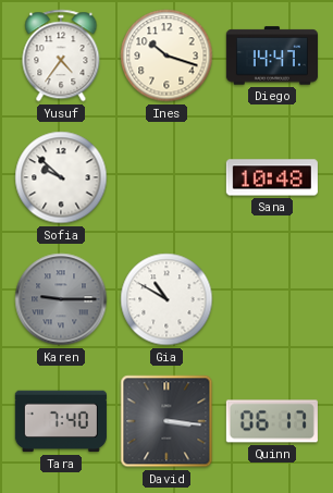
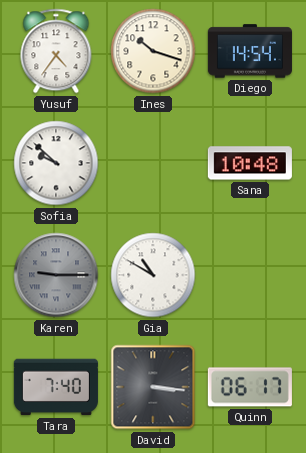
Diego: 14:47 -> 14:54 (250, 51)
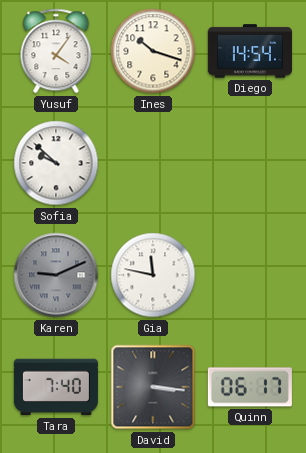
Yusuf: 4:36 -> 4:06 (56, 51)
Sana: 10:48 -> none (250, 163)
Karen: 9:15 -> 9:11 (56, 275)
Gia: 10:50 -> 11:47 (153, 275)
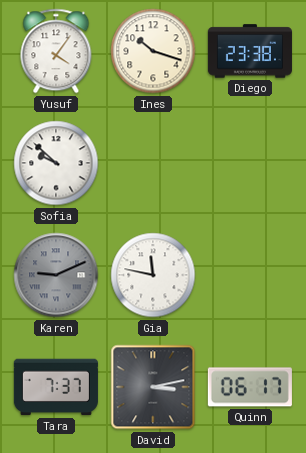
Diego: 14:54 -> 23:38 (250, 51)
Tara: 7:40 -> 7:37 (56, 387)
David: 3:16 -> 3:13 (153, 387)
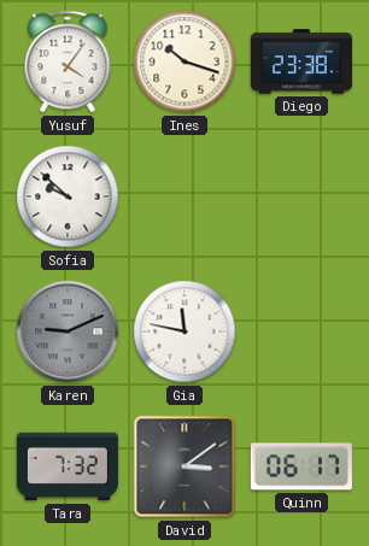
Tara: 7:37 -> 7:32 (68, 466)
David: 3:13 -> 3:09 (184, 466)
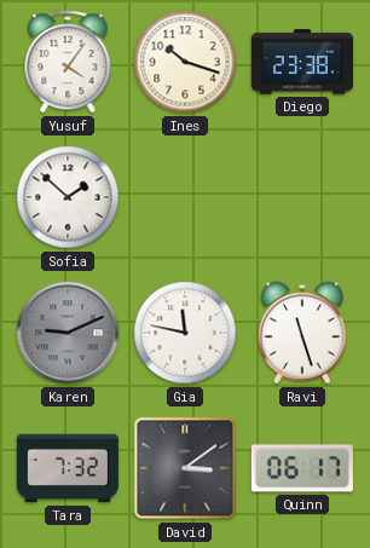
Sofia: 9:52 -> 1:52 (68, 197)
Ravi: none -> 11:27 (302, 333)
